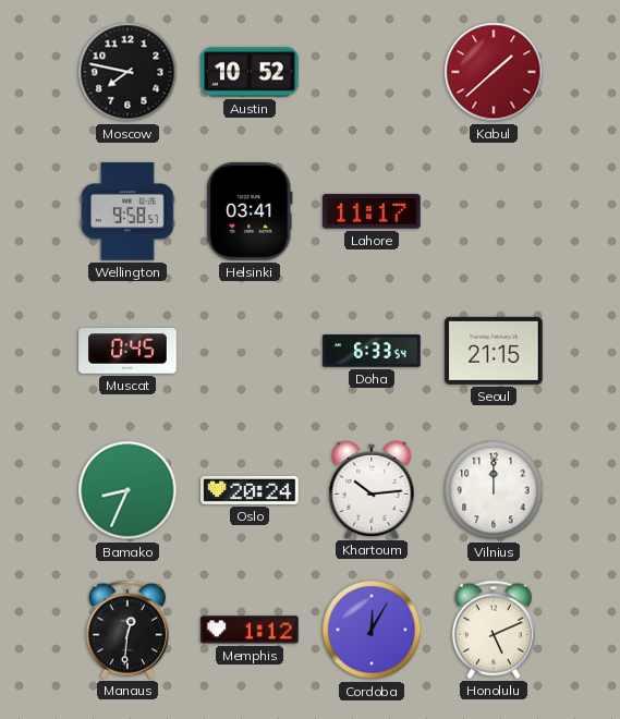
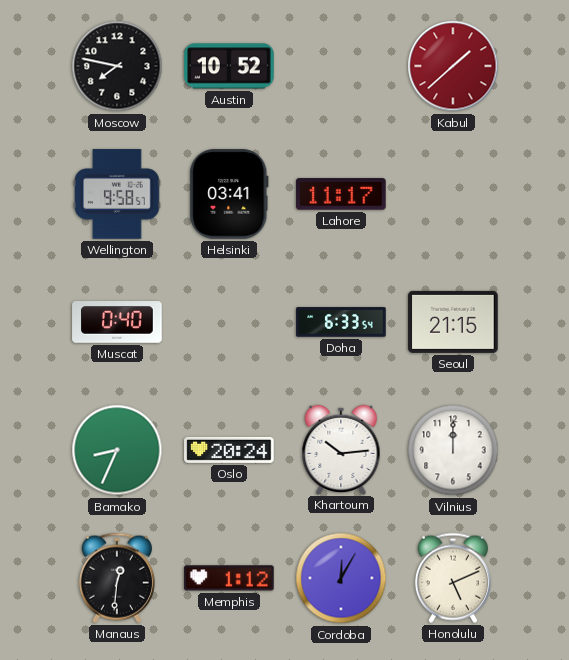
Muscat: 0:45 -> 0:40 (117, 322)
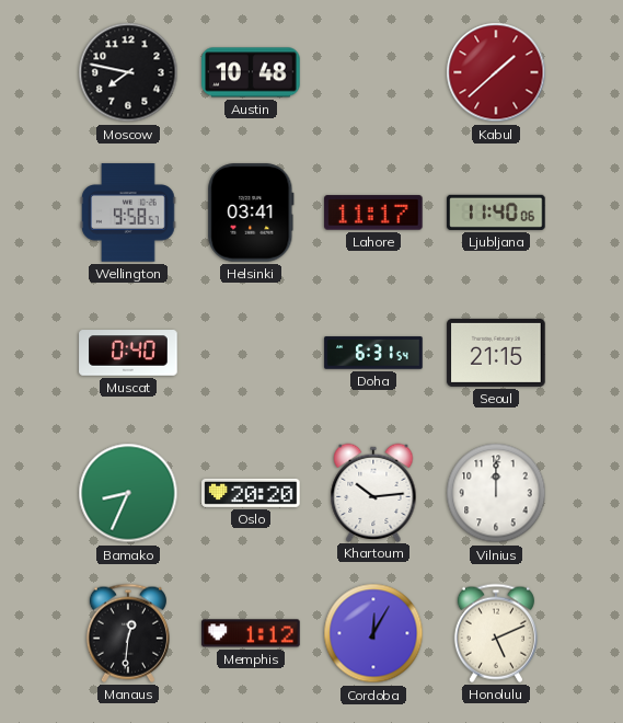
Austin: 10:52 -> 10:48 (251, 72)
Ljubljana: none -> 11:40 (496, 213)
Doha: 6:33 -> 6:31 (373, 353)
Oslo: 20:24 -> 20:20 (251, 493)
